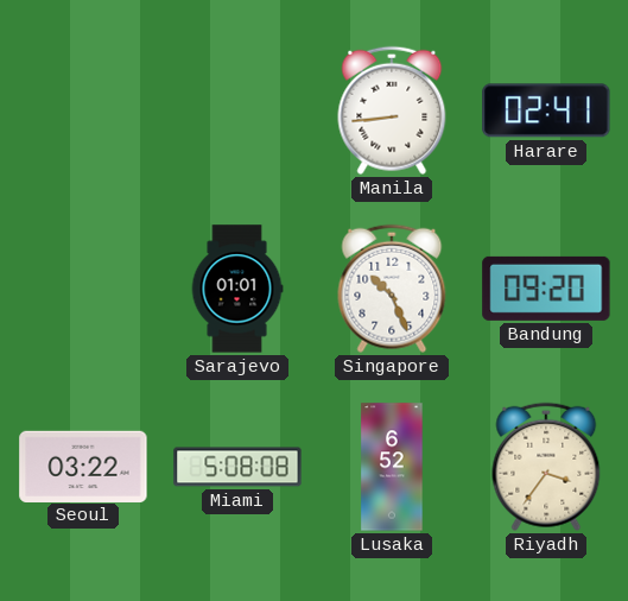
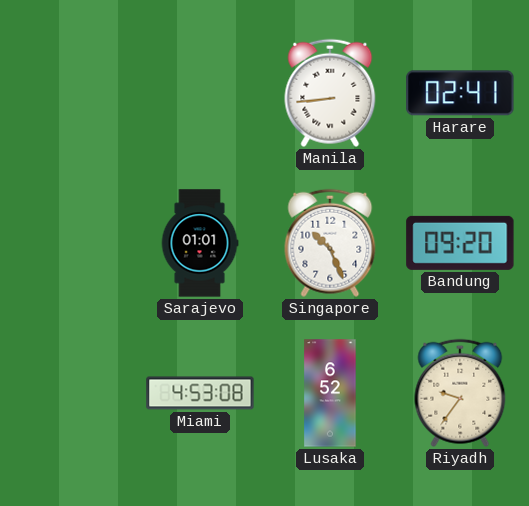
Seoul: 03:22 -> none (83, 466)
Miami: 5:08 -> 4:53 (200, 393)
Riyadh: 3:36 -> 9:36 (460, 393)
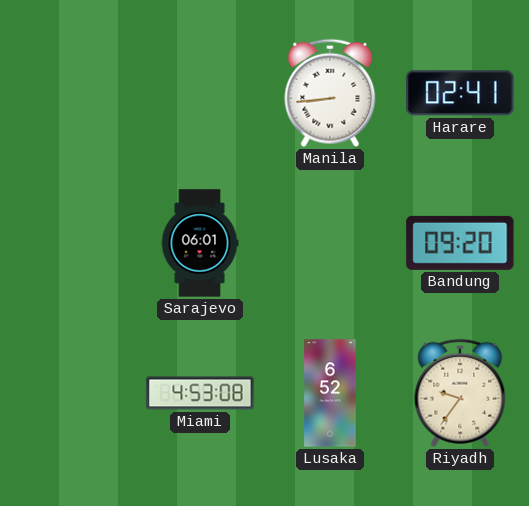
Sarajevo: 01:01 -> 06:01 (200, 243)
Singapore: 10:26 -> none (330, 243)
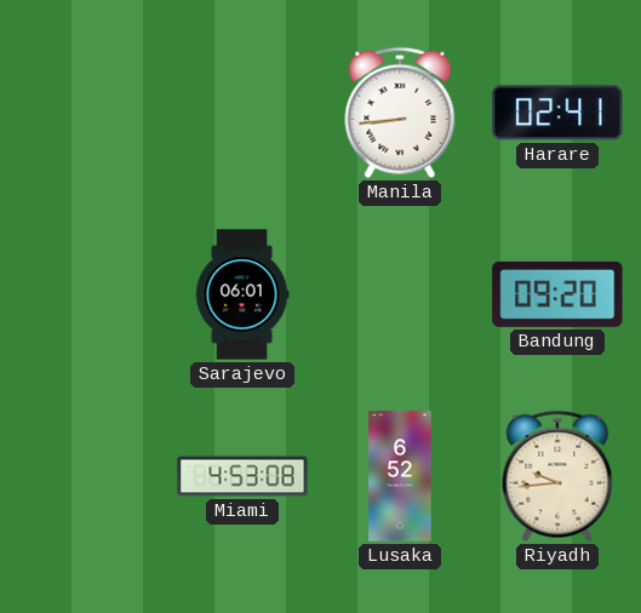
Riyadh: 9:36 -> 9:44 (557, 476)
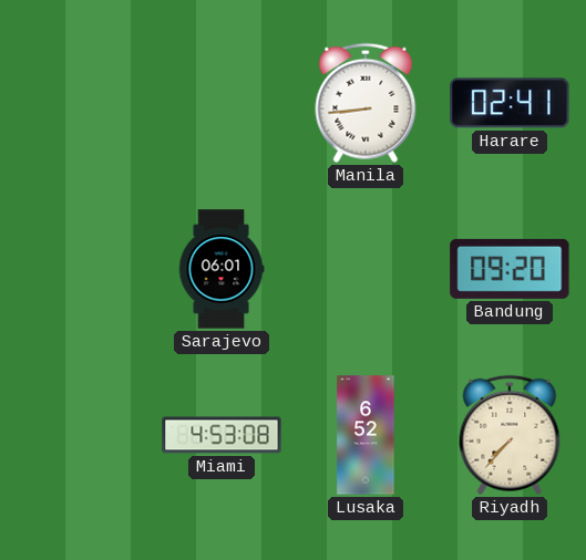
Riyadh: 9:44 -> 7:37 (510, 435)
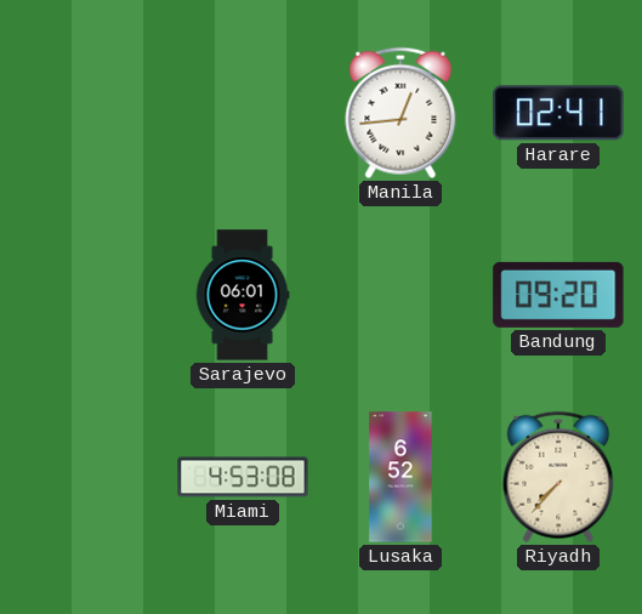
Manila: 8:44 -> 12:44 (400, 113)
